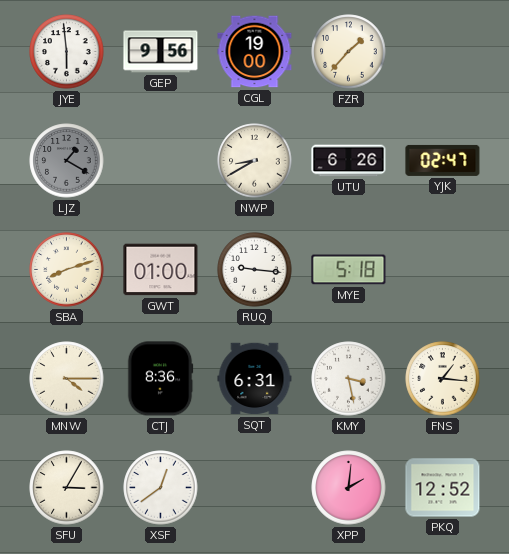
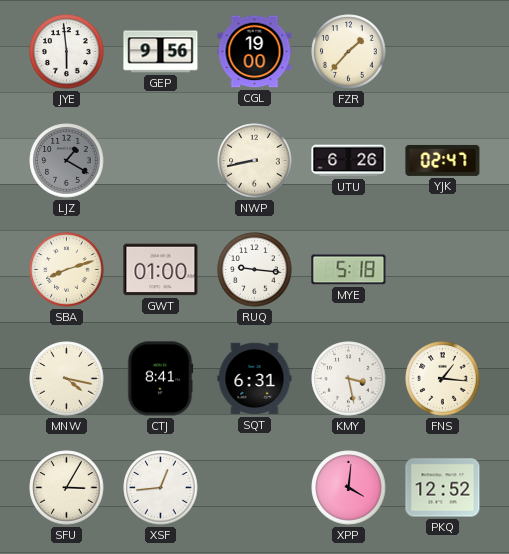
NWP: 8:40 -> 8:43 (255, 161)
MNW: 4:15 -> 4:17 (67, 379)
CTJ: 8:36 -> 8:41 (160, 379)
XSF: 12:39 -> 12:44 (161, 488)
XPP: 2:01 -> 4:01 (349, 488)
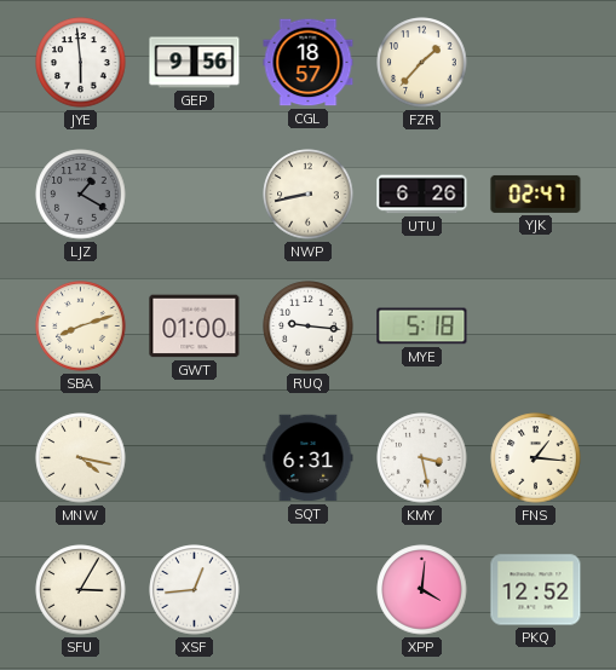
CGL: 19:00 -> 18:57 (309, 63)
CTJ: 8:41 -> none (160, 379)
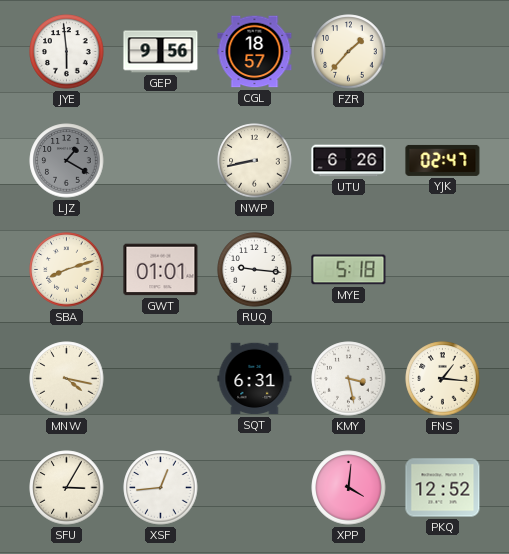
GWT: 01:00 -> 01:01 (161, 270)
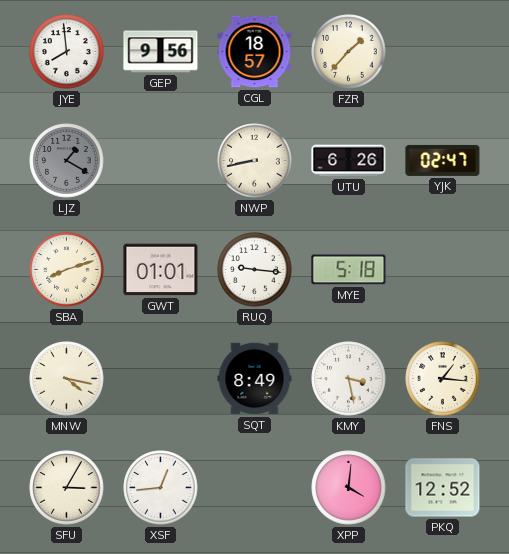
JYE: 5:59 -> 7:59 (67, 52)
SQT: 6:31 -> 8:49 (255, 379)
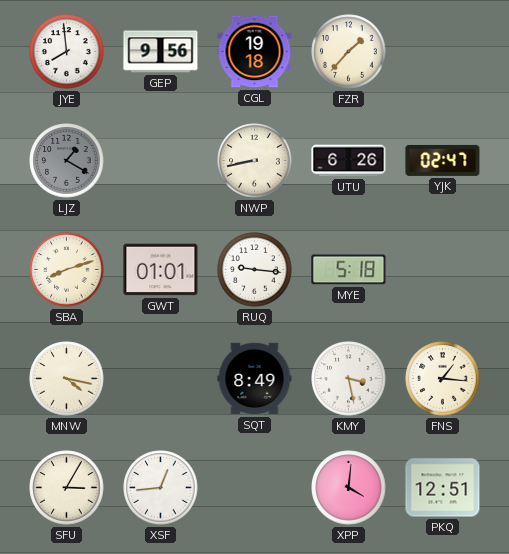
CGL: 18:57 -> 19:18 (255, 52)
PKQ: 12:52 -> 12:51 (443, 488)
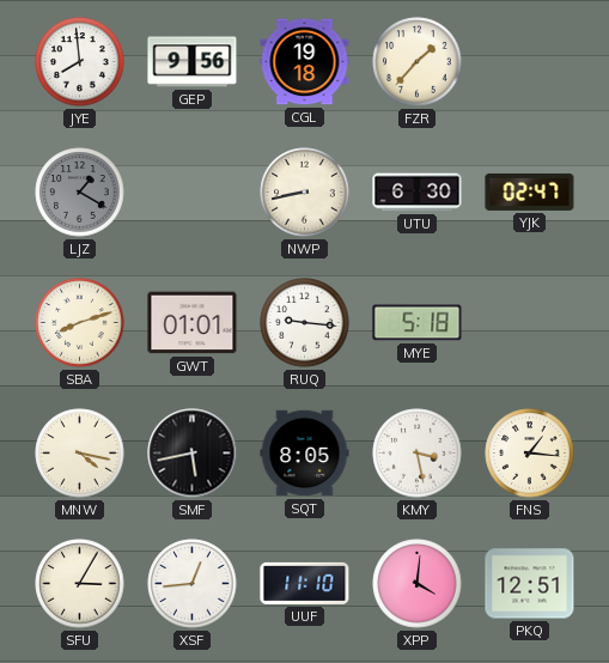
UTU: 6:26 -> 6:30 (418, 193)
SMF: none -> 5:43 (193, 454)
SQT: 8:49 -> 8:05 (305, 454)
UUF: none -> 11:10 (305, 583)
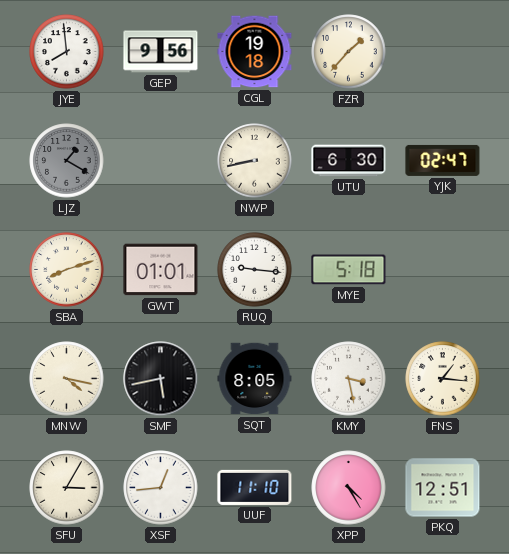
XPP: 4:01 -> 4:25 (349, 488)
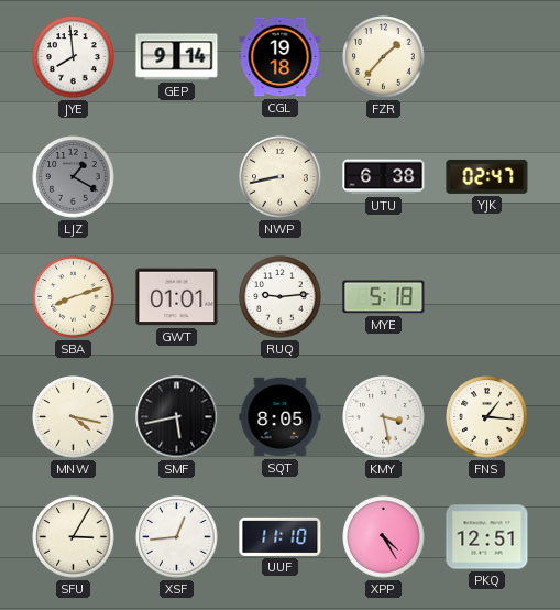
GEP: 9:56 -> 9:14 (177, 57)
UTU: 6:30 -> 6:38 (384, 177)
RUQ: 9:16 -> 9:14 (281, 297)
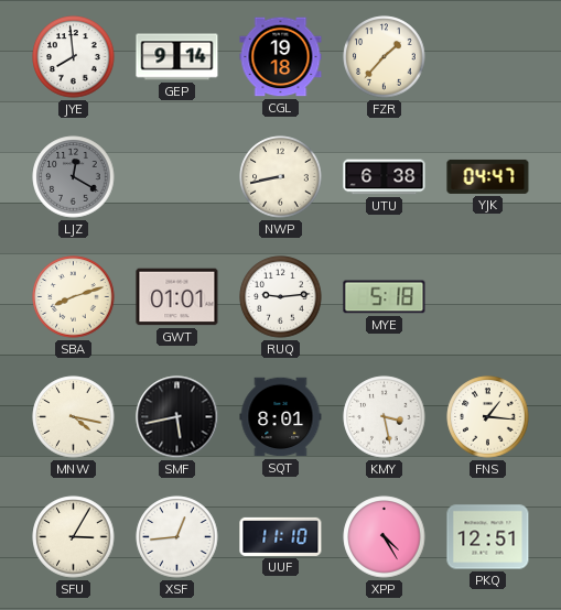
LJZ: 1:20 -> 12:20 (74, 177)
YJK: 02:47 -> 04:47 (488, 176)
SQT: 8:05 -> 8:01 (281, 417)
